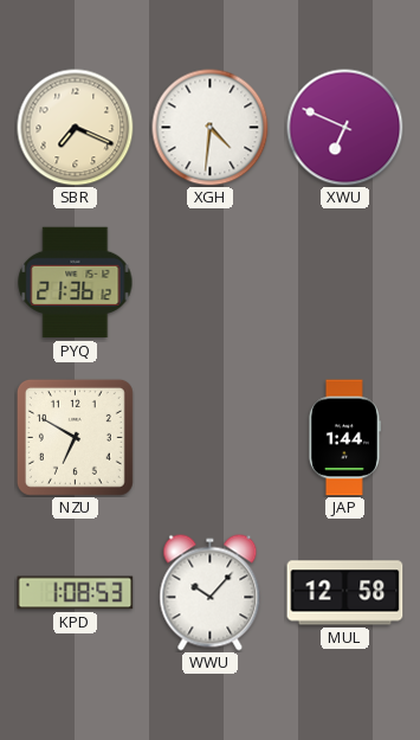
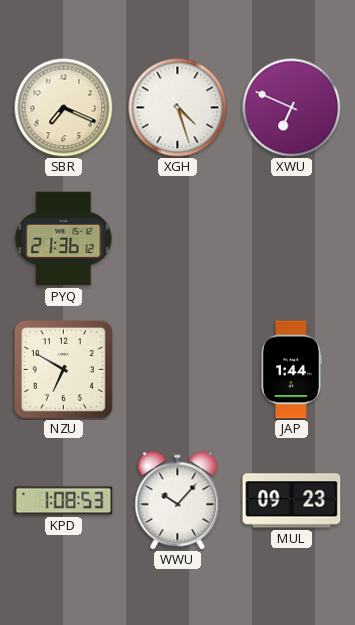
XGH: 4:31 -> 4:27 (178, 108)
MUL: 12:58 -> 09:23 (292, 501)
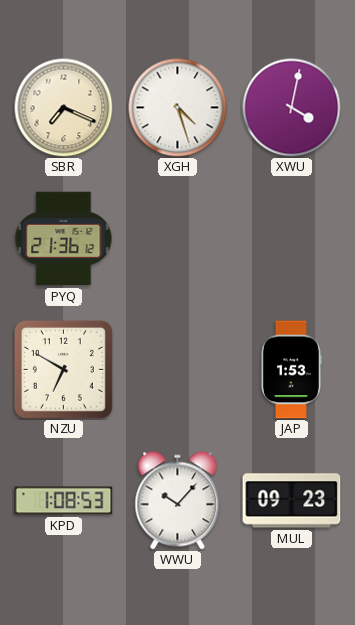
XWU: 6:49 -> 4:02 (292, 108)
JAP: 1:44 -> 1:53 (291, 370)
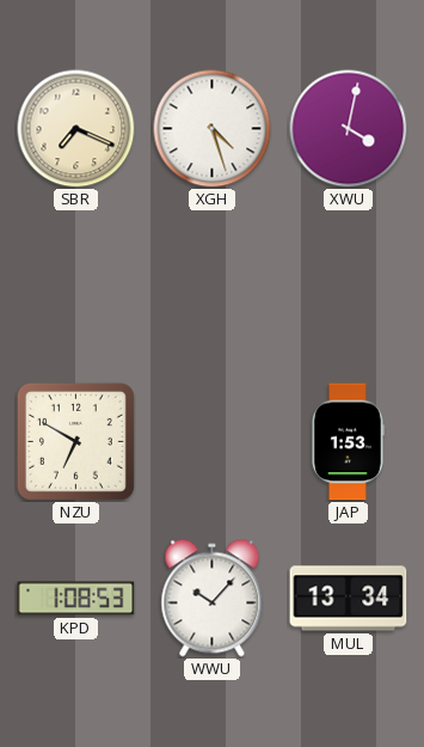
PYQ: 21:36 -> none (64, 239)
MUL: 09:23 -> 13:34 (349, 599)
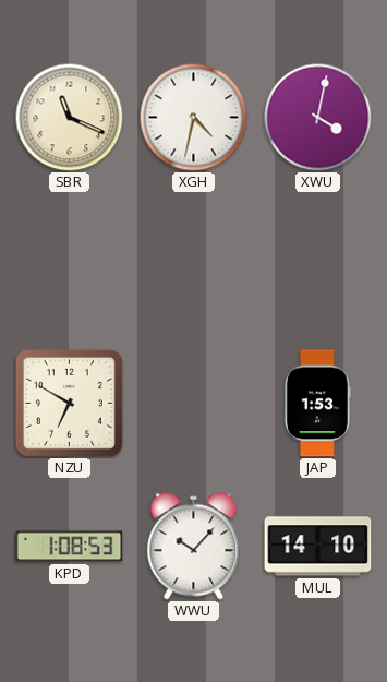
SBR: 7:19 -> 11:19 (70, 118)
XGH: 4:27 -> 4:32 (194, 118)
MUL: 13:34 -> 14:10 (318, 547)
